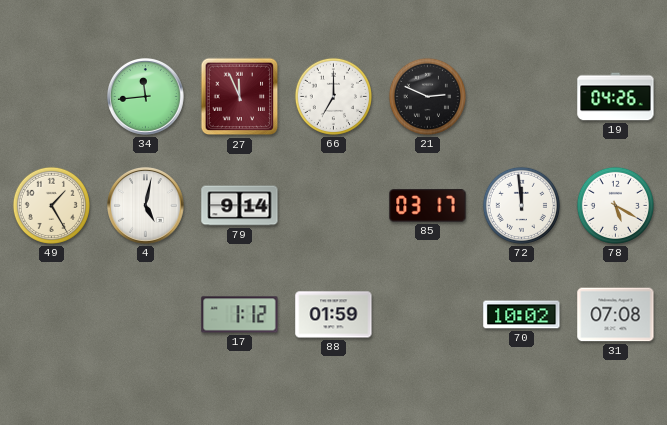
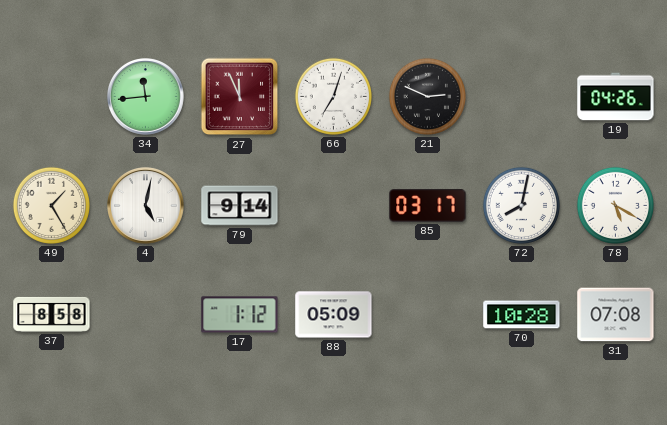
66: 7:00 -> 7:03 (333, 96)
72: 11:59 -> 8:02 (521, 205)
37: none -> 8:58 (52, 314)
88: 01:59 -> 05:09 (334, 315)
70: 10:02 -> 10:28 (522, 315)
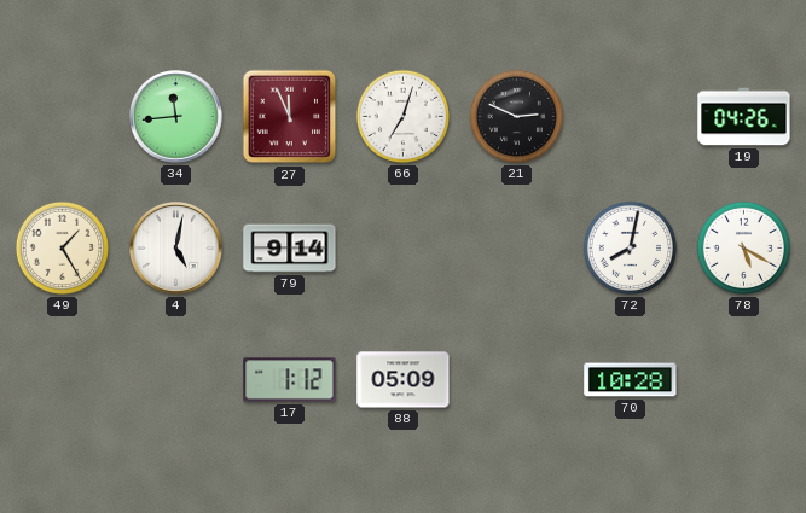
85: 03:17 -> none (428, 206)
37: 8:58 -> none (52, 314)
31: 07:08 -> none (616, 315)
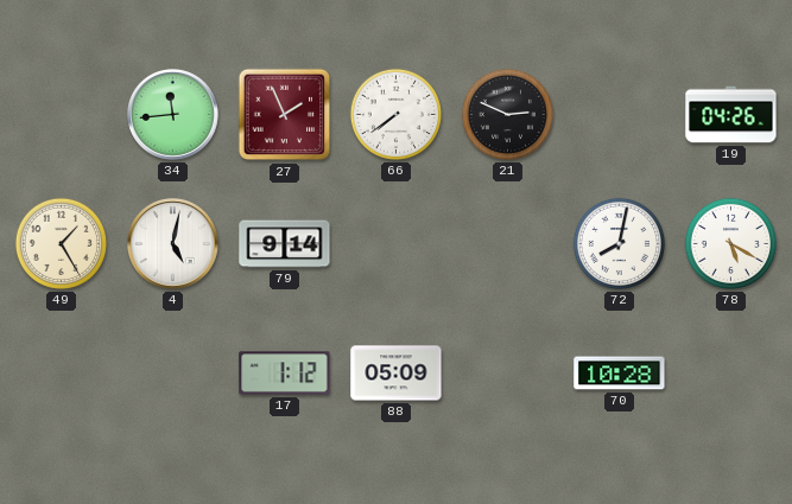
27: 11:56 -> 1:56 (285, 115)
66: 7:03 -> 7:39 (395, 114)
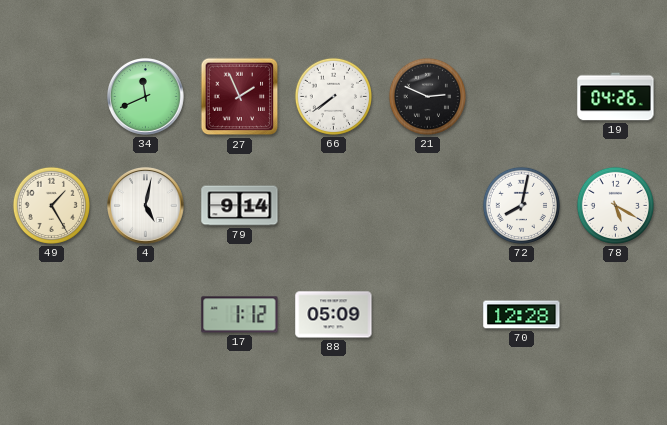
34: 11:44 -> 11:41 (146, 97)
70: 10:28 -> 12:28 (522, 315)
